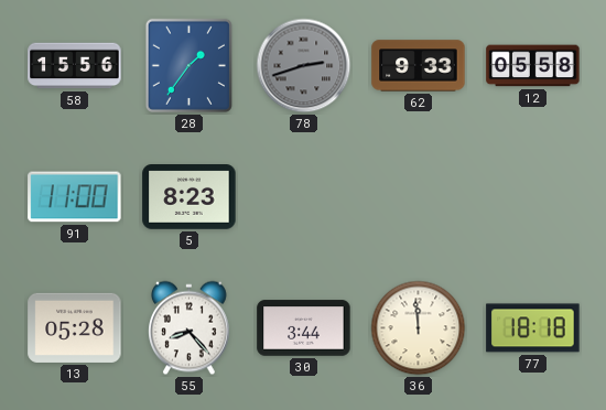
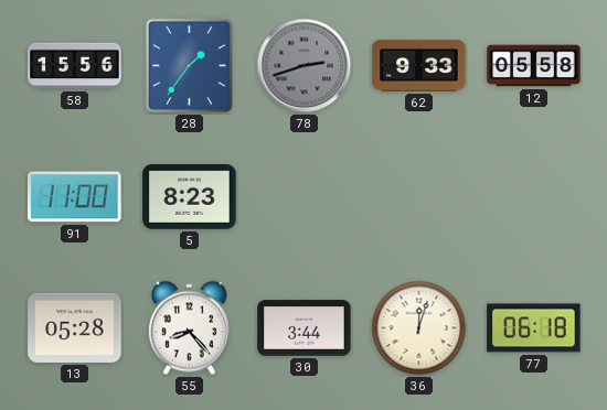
36: 11:59 -> 12:03 (419, 328)
77: 18:18 -> 06:18 (534, 328)
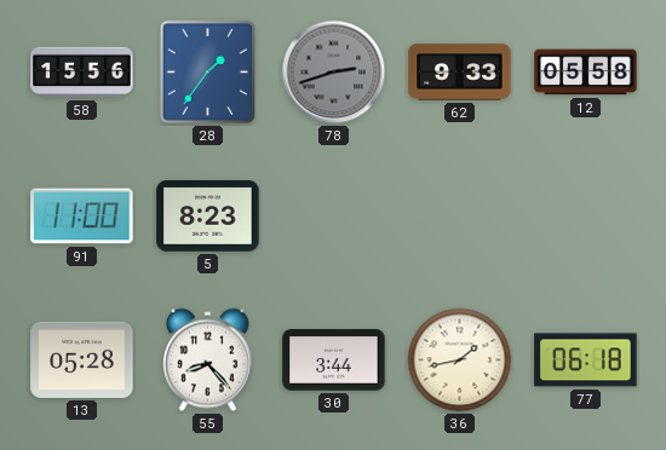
36: 12:03 -> 1:43 (460, 360)
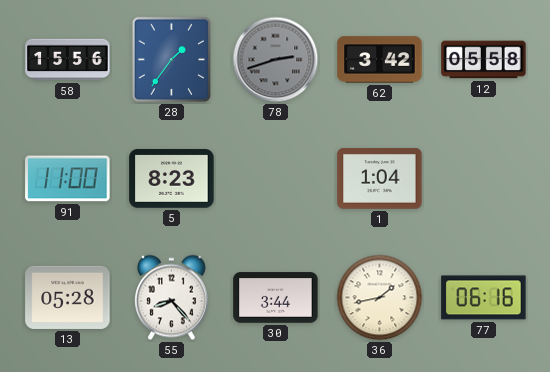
62: 9:33 -> 3:42 (380, 60)
1: none -> 1:04 (380, 179)
77: 06:18 -> 06:16 (484, 298)
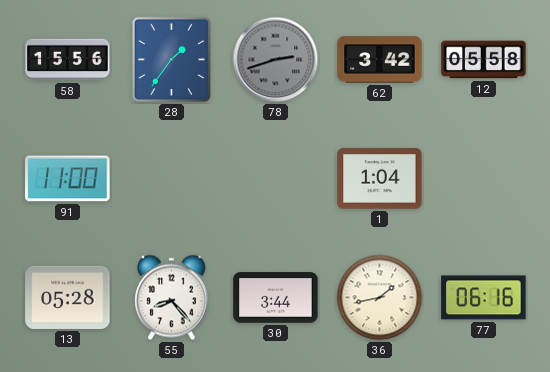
5: 8:23 -> none (172, 179)
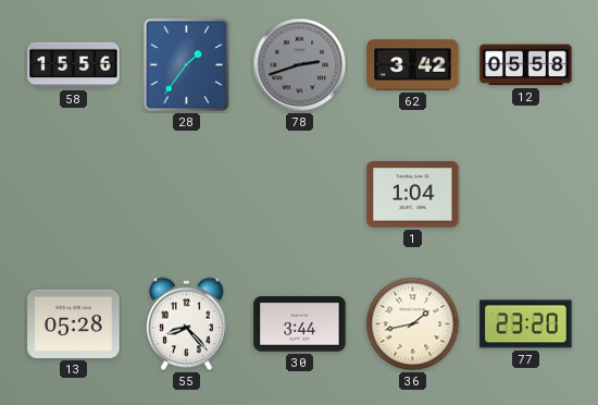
91: 11:00 -> none (68, 179)
77: 06:16 -> 23:20 (526, 324)
